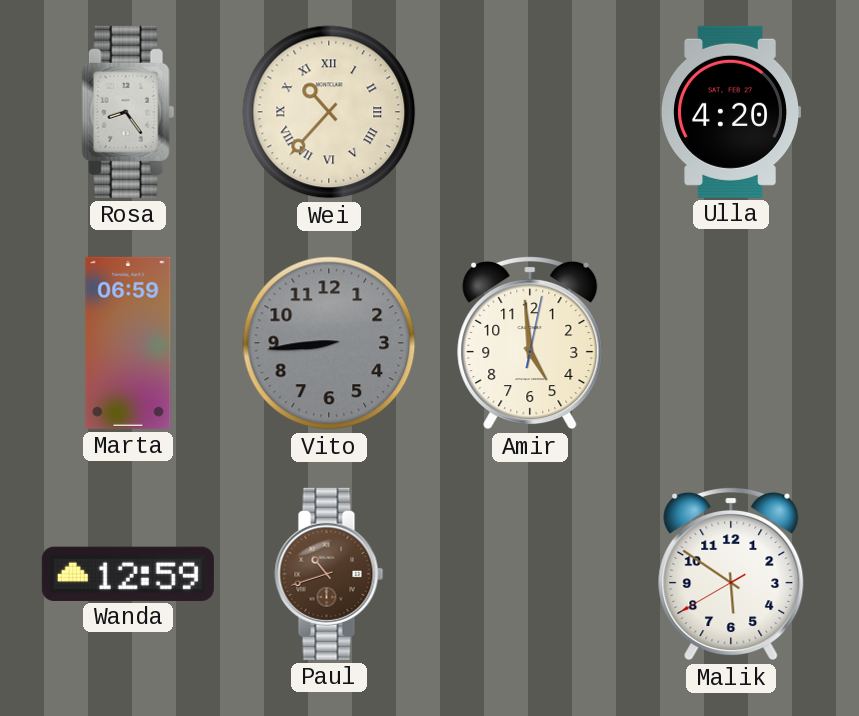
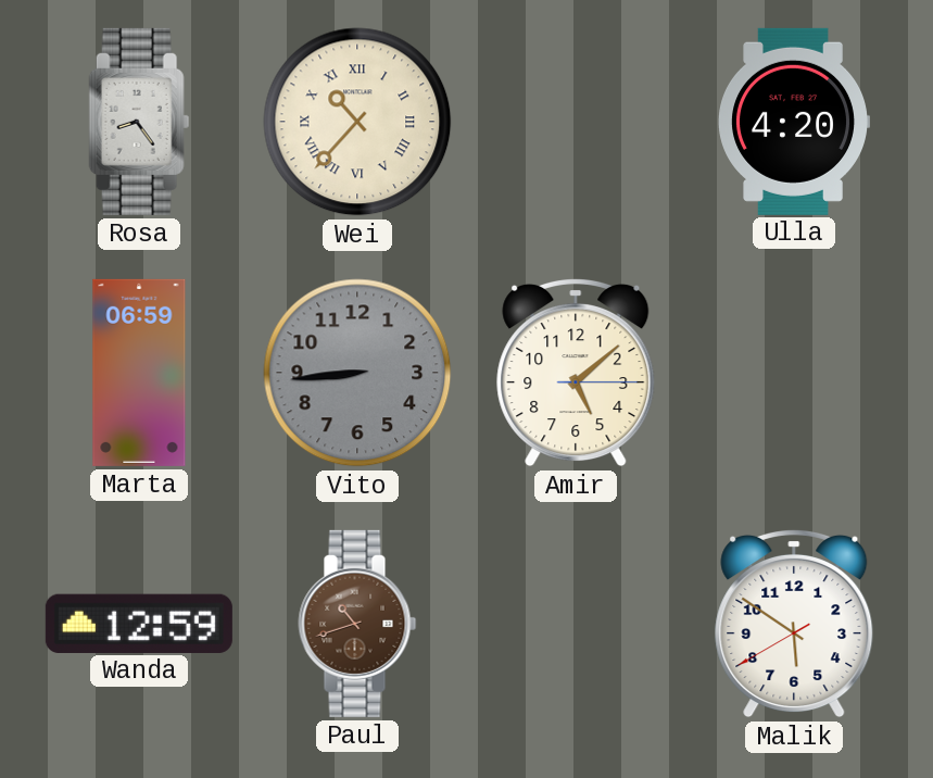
Amir: 4:59 -> 5:08 (576, 373)
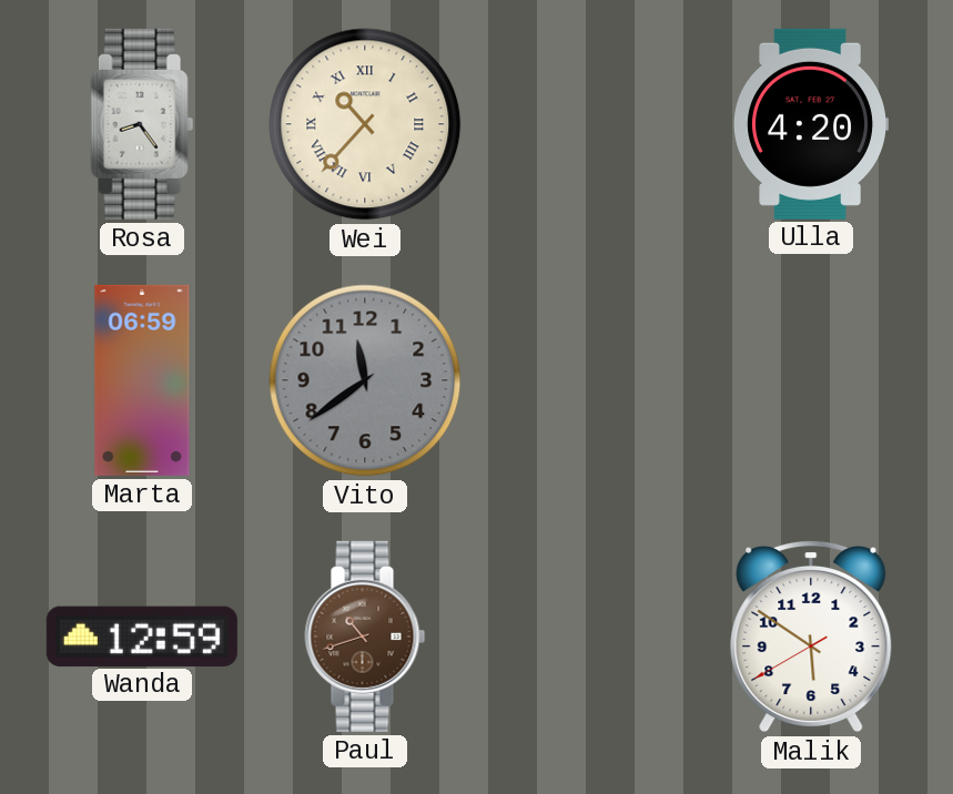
Vito: 8:44 -> 11:39 (365, 380)
Amir: 5:08 -> none (576, 373)
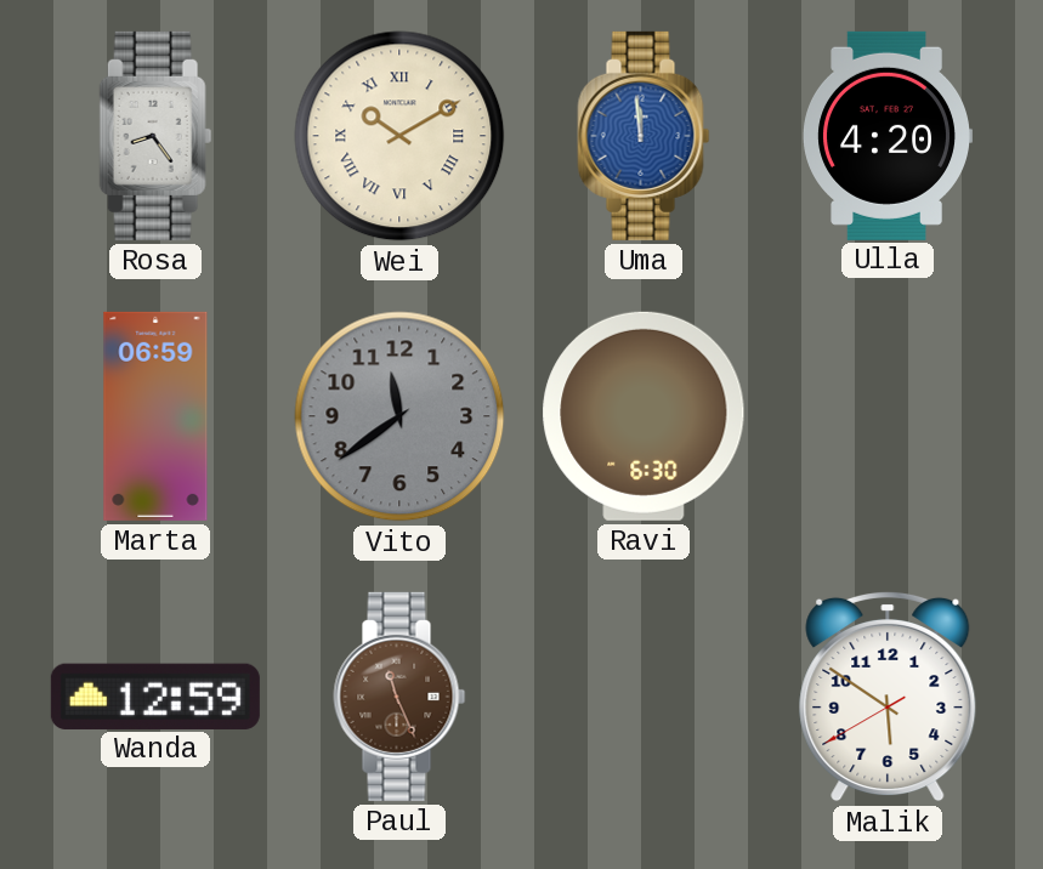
Wei: 10:37 -> 10:10 (399, 136)
Uma: none -> 11:59 (644, 136)
Ravi: none -> 6:30 (644, 416)
Paul: 10:42 -> 11:26 (399, 697)
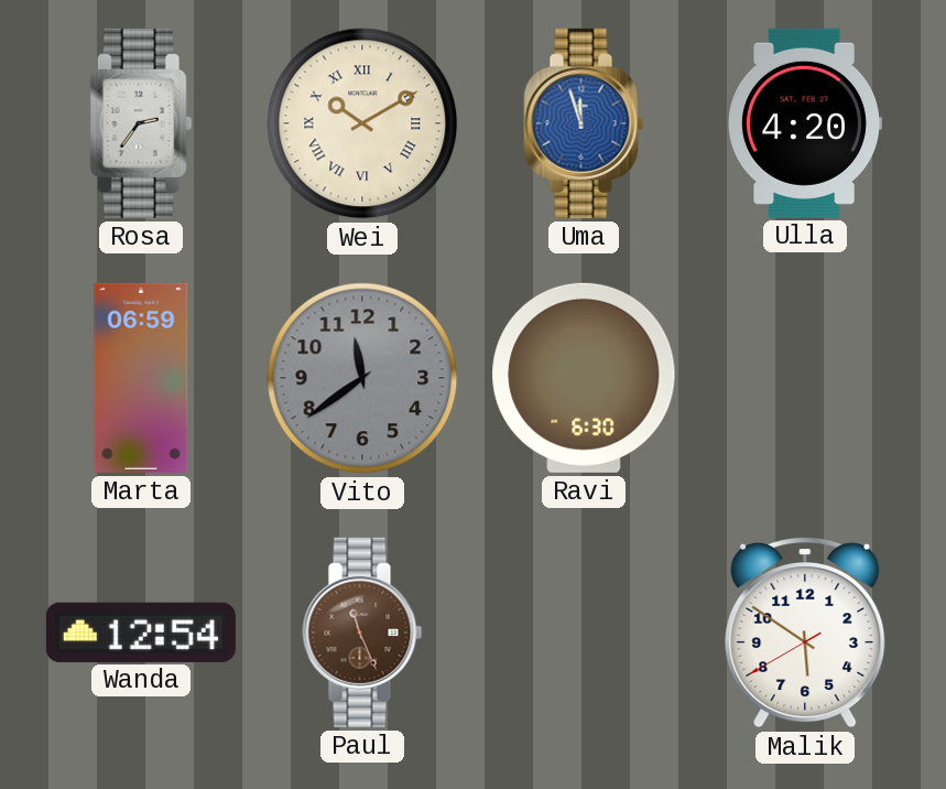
Rosa: 8:24 -> 2:36 (141, 123)
Uma: 11:59 -> 11:57 (584, 123)
Wanda: 12:59 -> 12:54 (141, 631)
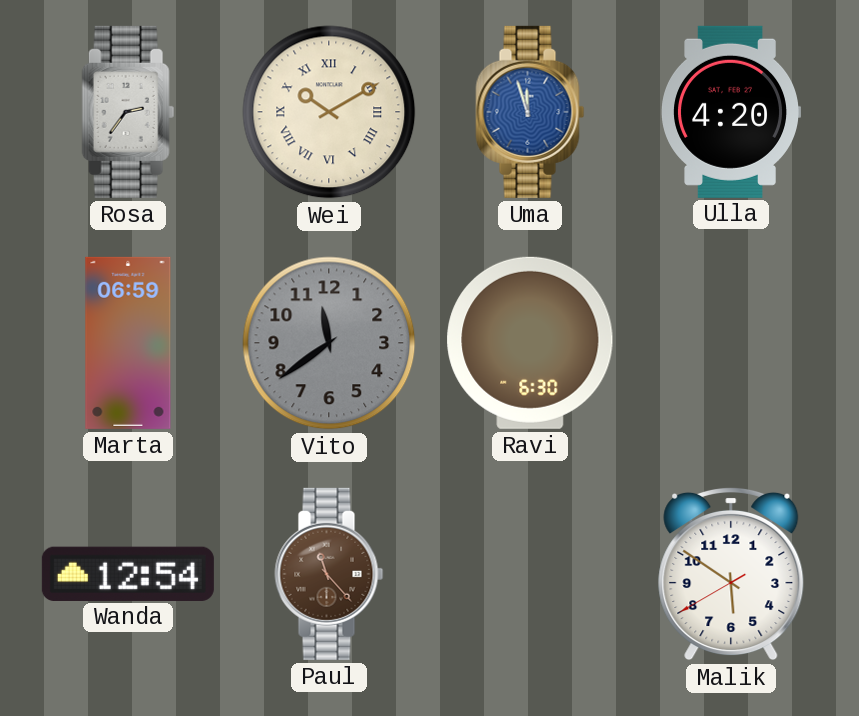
Paul: 11:26 -> 11:23 (329, 574)
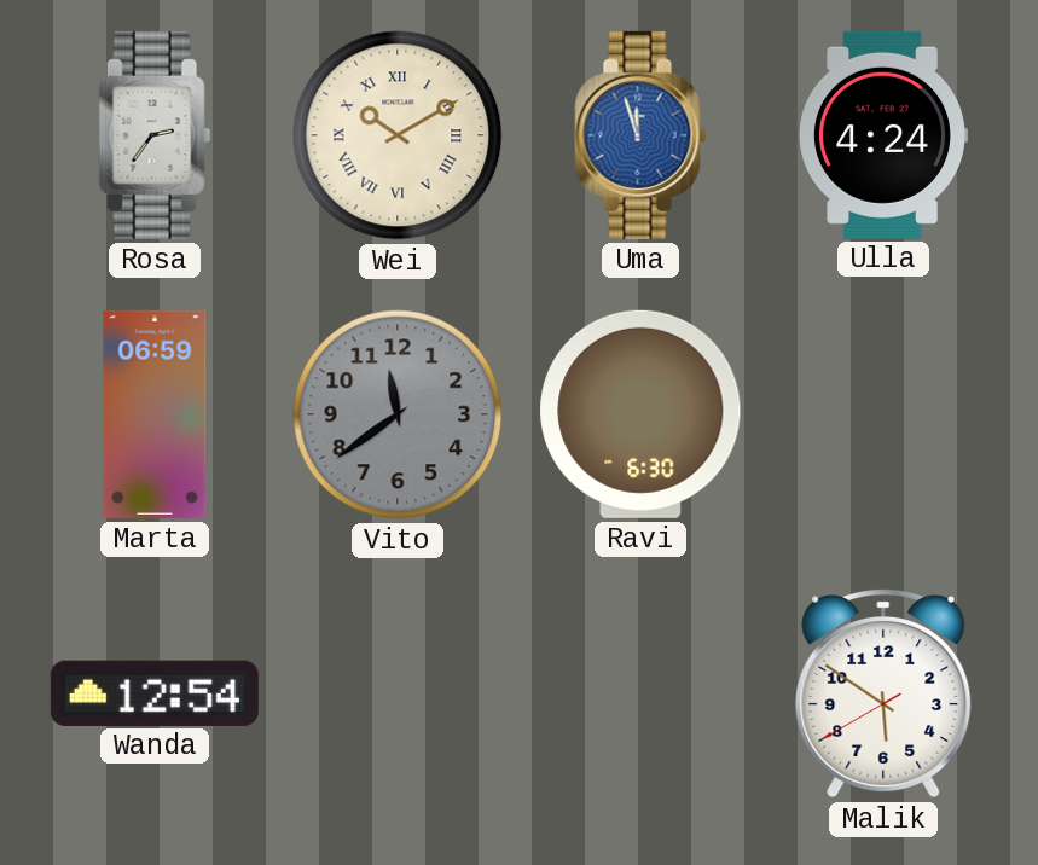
Ulla: 4:20 -> 4:24 (883, 135)
Paul: 11:23 -> none (329, 574)
